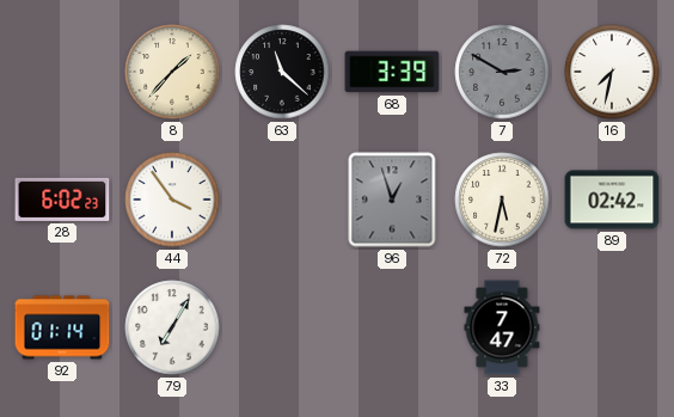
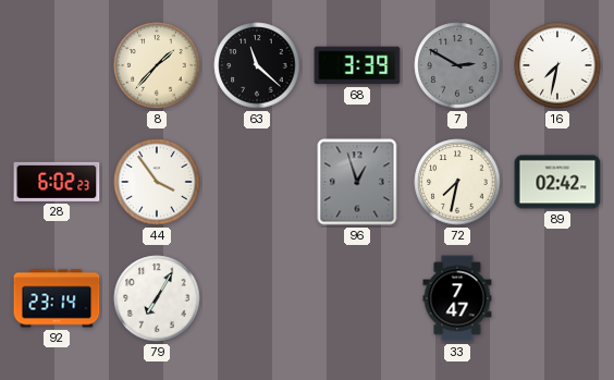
72: 5:32 -> 7:32 (457, 182)
92: 01:14 -> 23:14 (57, 298)
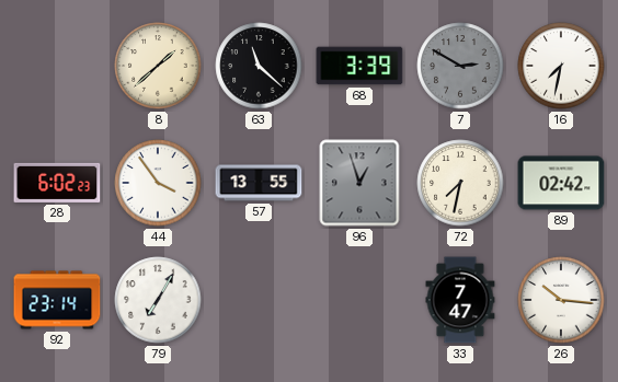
8: 1:37 -> 1:38 (158, 66)
57: none -> 13:55 (259, 183)
26: none -> 10:16 (561, 300)
